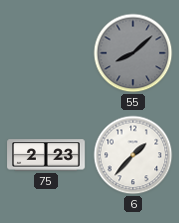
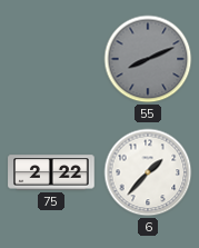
55: 8:08 -> 8:11 (148, 59)
75: 2:23 -> 2:22 (51, 172)
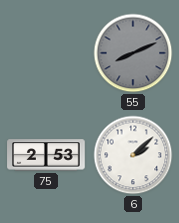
75: 2:22 -> 2:53 (46, 155)
6: 1:37 -> 2:08 (133, 155)
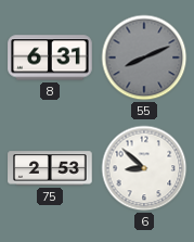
8: none -> 6:31 (50, 58)
6: 2:08 -> 8:52 (144, 168)
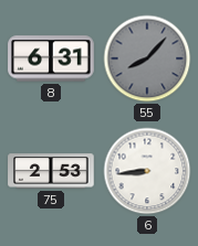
55: 8:11 -> 8:07 (147, 58)
6: 8:52 -> 8:44 (147, 171)
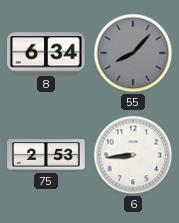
8: 6:31 -> 6:34 (46, 53)
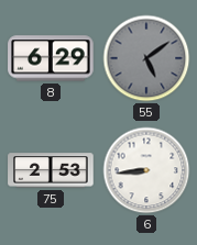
8: 6:34 -> 6:29 (51, 58)
55: 8:07 -> 5:09 (146, 58)
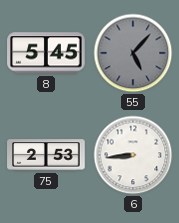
8: 6:29 -> 5:45 (46, 53)
55: 5:09 -> 5:07 (133, 53)
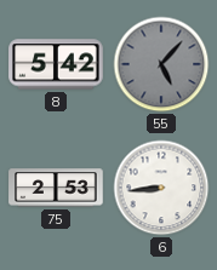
8: 5:45 -> 5:42 (56, 64)
